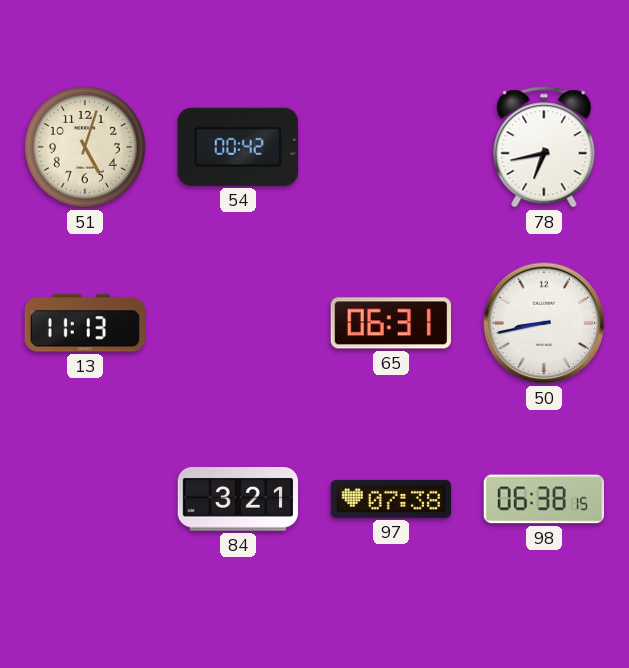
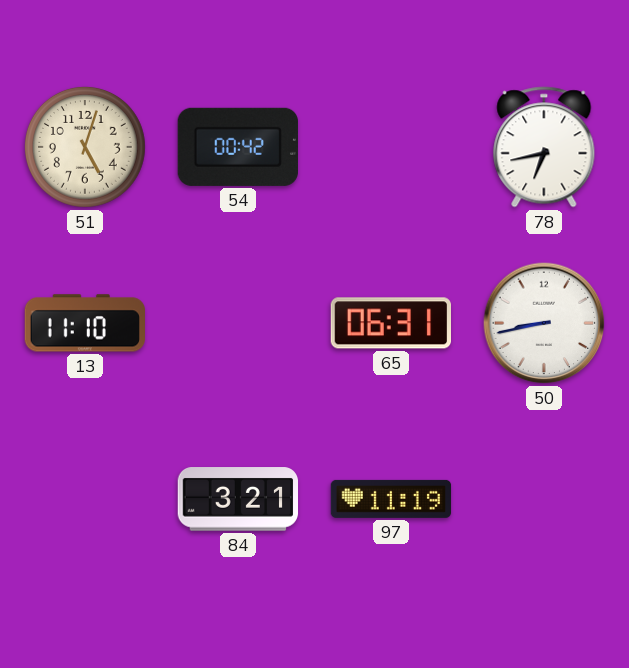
13: 11:13 -> 11:10 (84, 323)
97: 07:38 -> 11:19 (391, 499)
98: 06:38 -> none (543, 499)
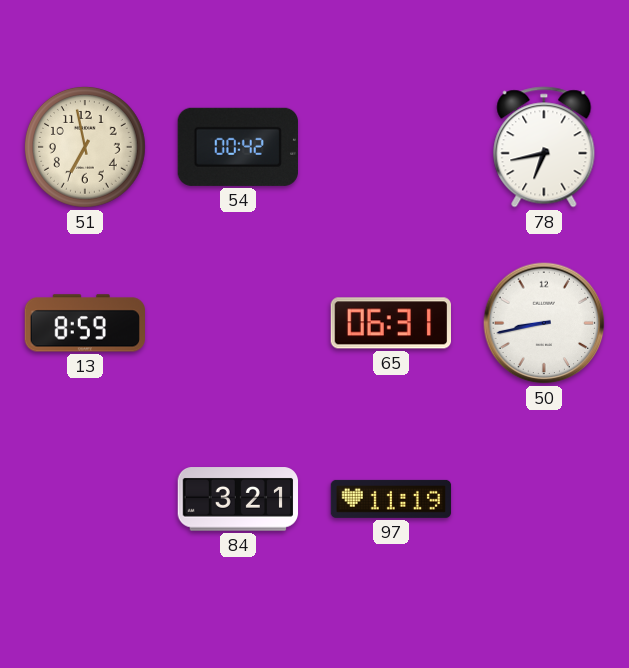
51: 5:03 -> 6:58 (86, 148)
13: 11:10 -> 8:59 (84, 323)
